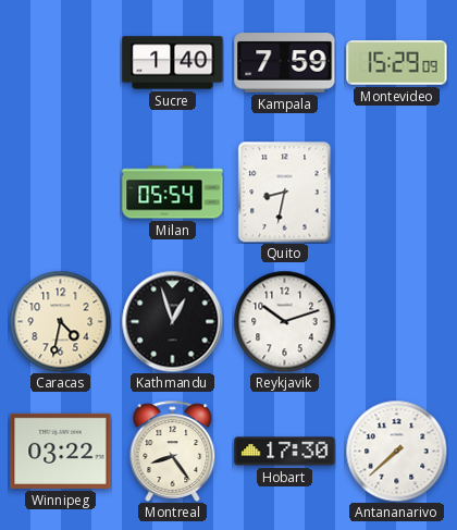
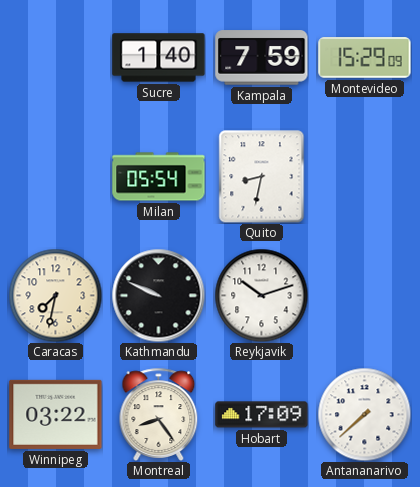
Caracas: 4:32 -> 7:32 (55, 295)
Kathmandu: 12:57 -> 9:49 (158, 295)
Hobart: 17:30 -> 17:09 (262, 415)
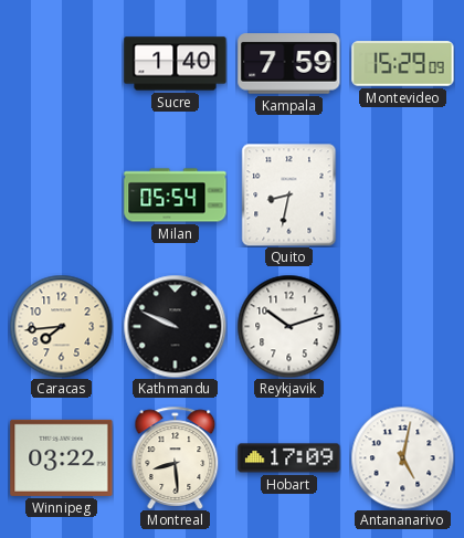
Caracas: 7:32 -> 7:44 (61, 326)
Montreal: 8:24 -> 8:29 (176, 457)
Antananarivo: 7:38 -> 5:02 (402, 457)
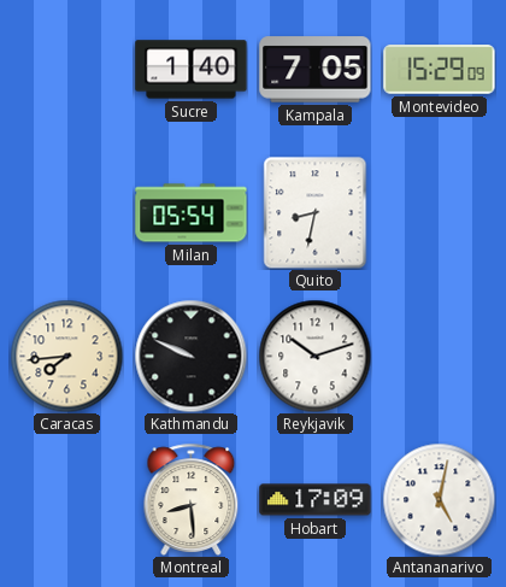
Kampala: 7:59 -> 7:05 (316, 70)
Winnipeg: 03:22 -> none (62, 457)
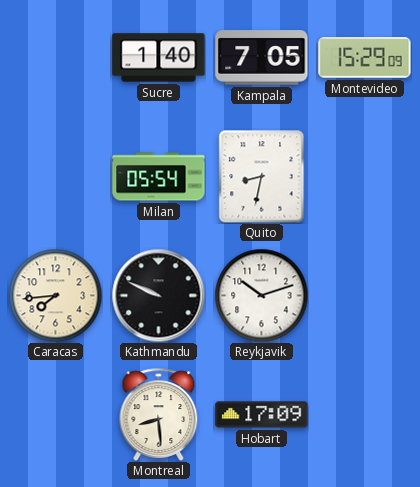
Antananarivo: 5:02 -> none (439, 499)
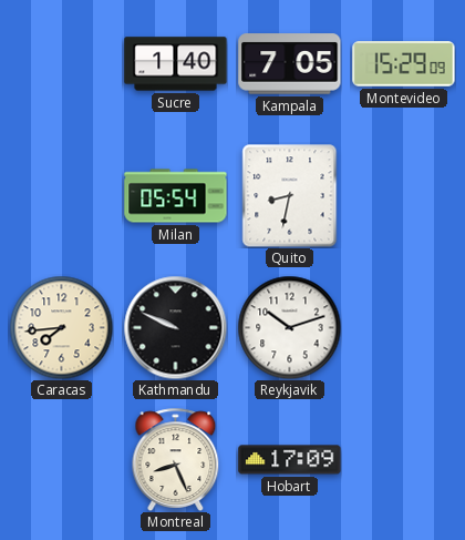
Montreal: 8:29 -> 8:26 (176, 459)
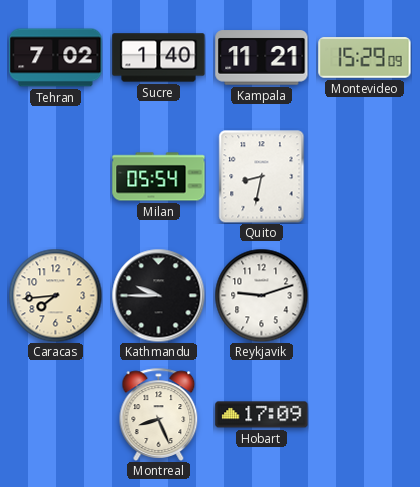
Tehran: none -> 7:02 (56, 58)
Kampala: 7:05 -> 11:21 (262, 58)
Kathmandu: 9:49 -> 9:45 (158, 295)
Reykjavik: 10:12 -> 9:12 (261, 295)
